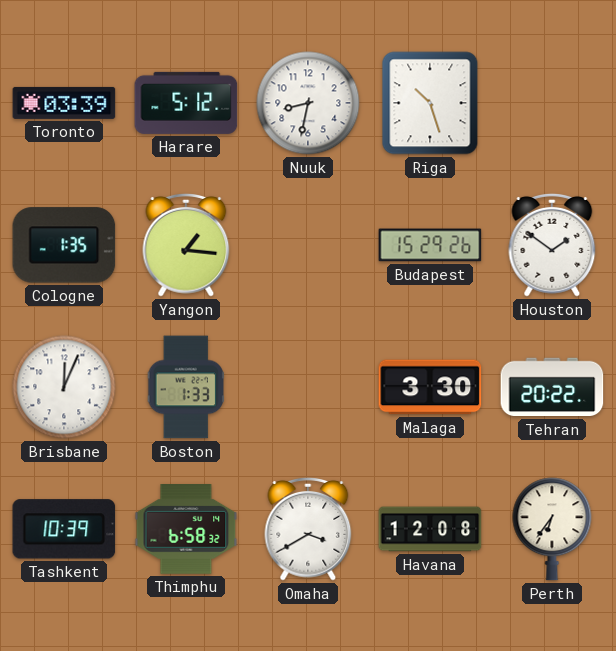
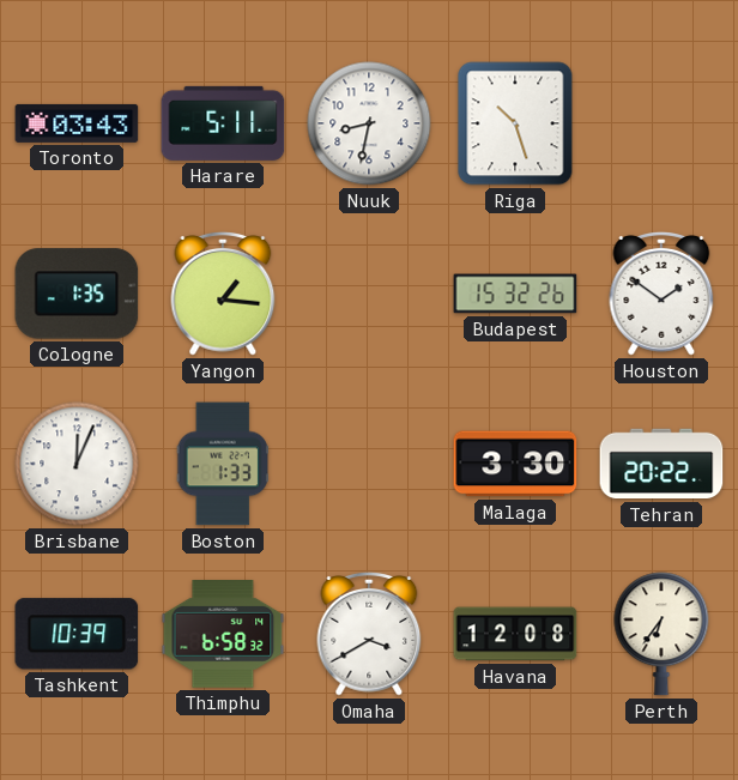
Toronto: 03:39 -> 03:43 (77, 123)
Harare: 5:12 -> 5:11 (223, 123)
Budapest: 15:29 -> 15:32 (515, 294)
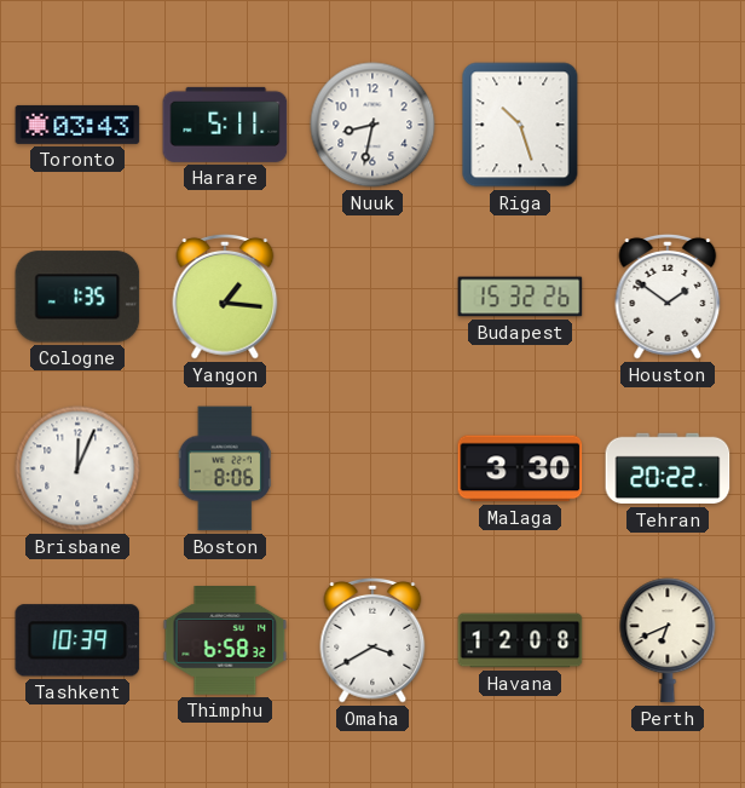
Boston: 1:33 -> 8:06 (225, 468)
Perth: 6:36 -> 6:41 (668, 640)
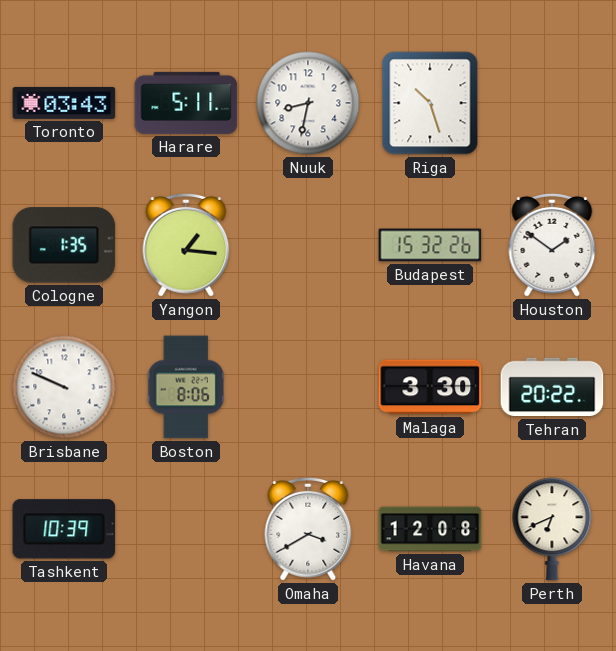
Brisbane: 12:04 -> 9:49 (64, 387)
Thimphu: 6:58 -> none (225, 642)
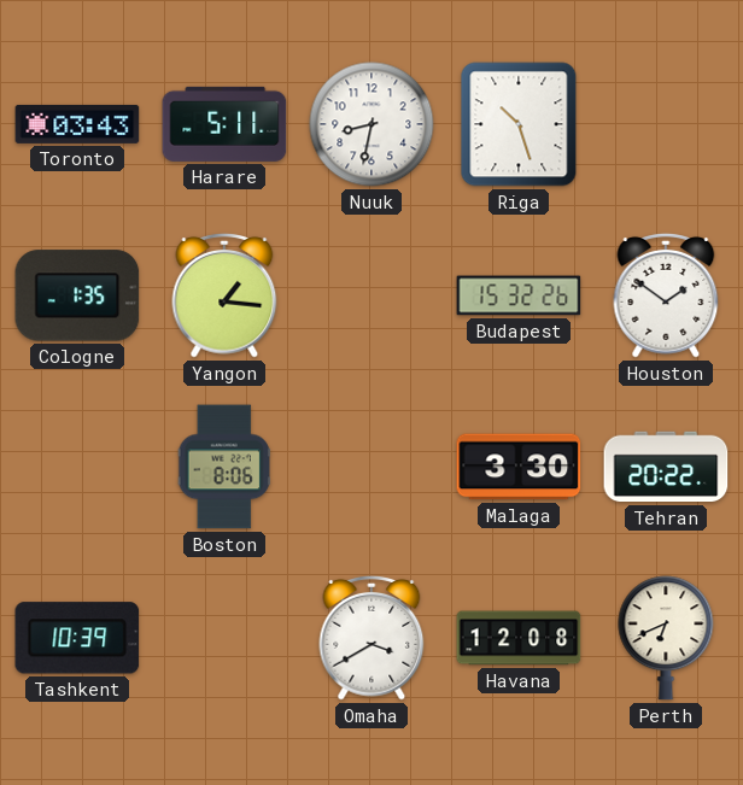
Brisbane: 9:49 -> none (64, 387)
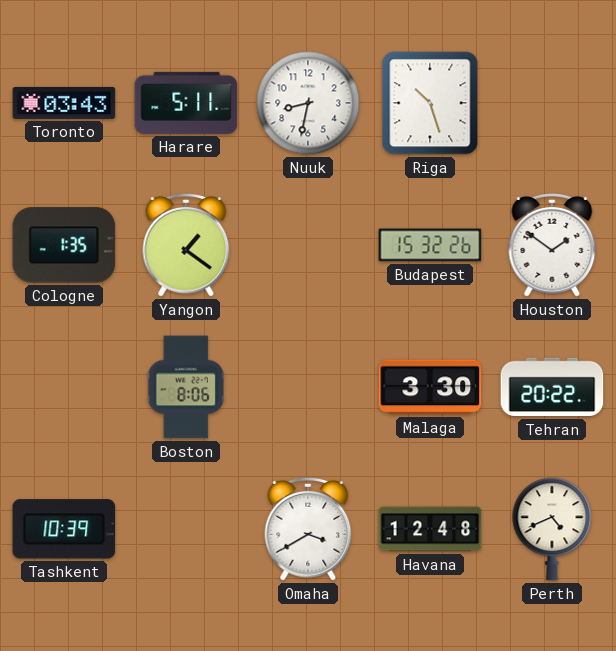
Yangon: 1:16 -> 1:21 (186, 245)
Havana: 12:08 -> 12:48 (430, 529)
Perth: 6:41 -> 4:41 (552, 529)
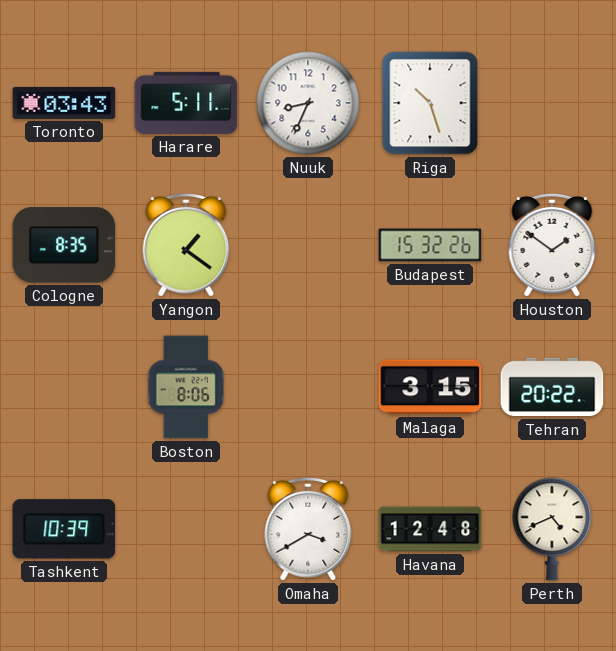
Nuuk: 8:32 -> 8:34 (308, 103)
Cologne: 1:35 -> 8:35 (64, 245)
Malaga: 3:30 -> 3:15 (430, 387)
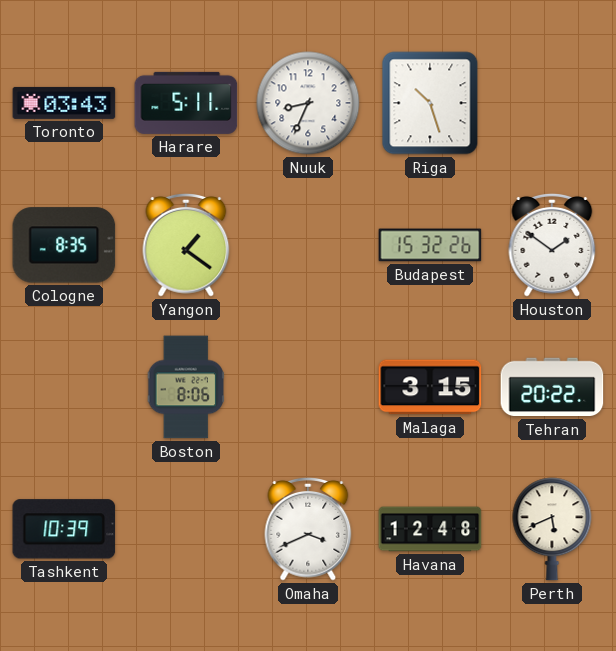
Omaha: 3:40 -> 3:41 (308, 529)
Perth: 4:41 -> 5:41 (552, 529)
